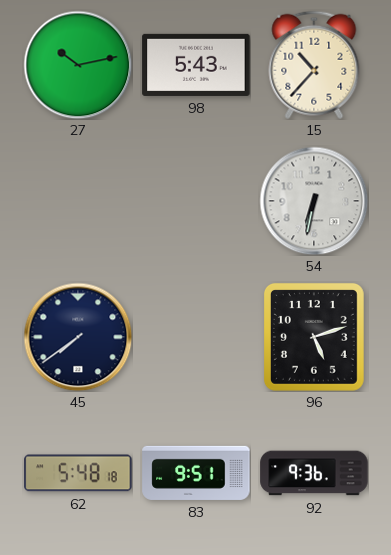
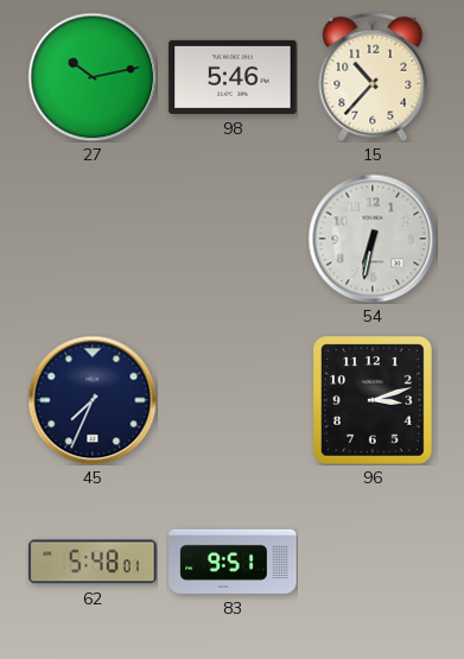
98: 5:43 -> 5:46 (233, 77)
45: 7:39 -> 7:34 (93, 400)
96: 5:12 -> 3:12 (373, 400)
62: 5:48:18 -> 5:48:01 (93, 562)
92: 9:36 -> none (314, 473)
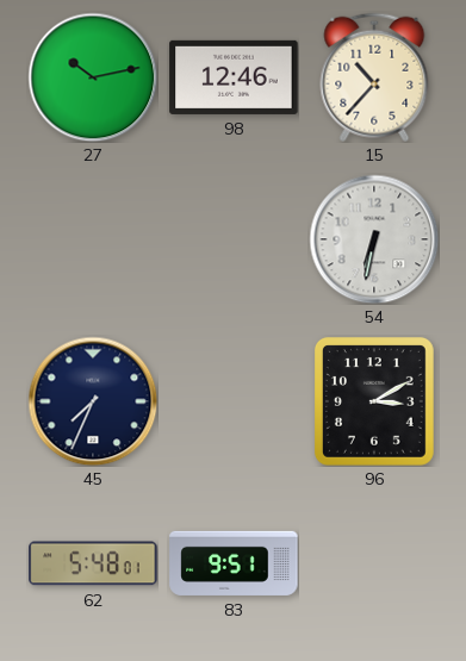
98: 5:46 -> 12:46 (234, 77)
96: 3:12 -> 3:10 (374, 401)
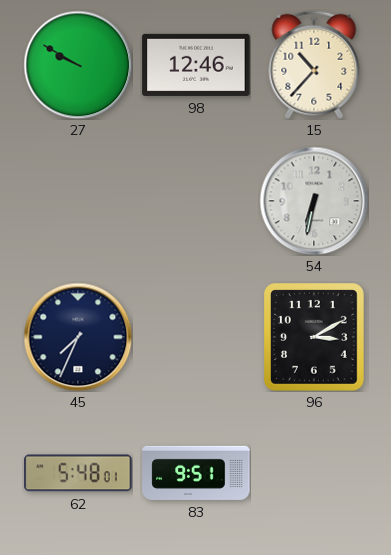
27: 10:13 -> 9:50 (78, 65)
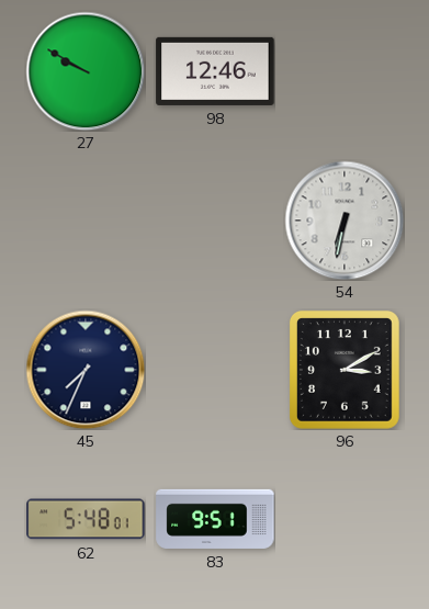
15: 10:37 -> none (314, 65)
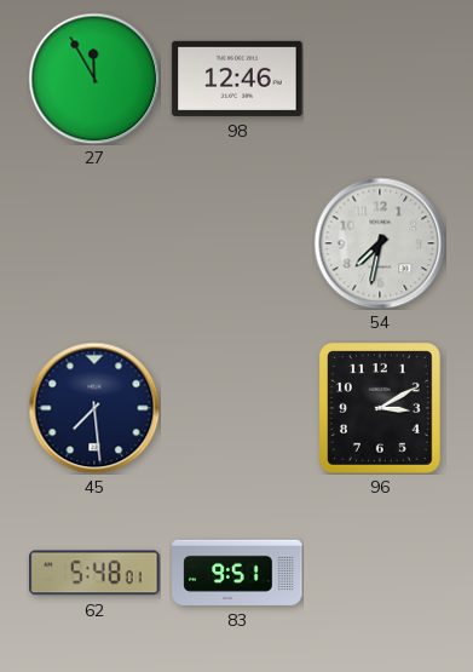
27: 9:50 -> 11:55 (94, 79)
54: 6:32 -> 7:32 (380, 243)
45: 7:34 -> 7:29 (94, 408)
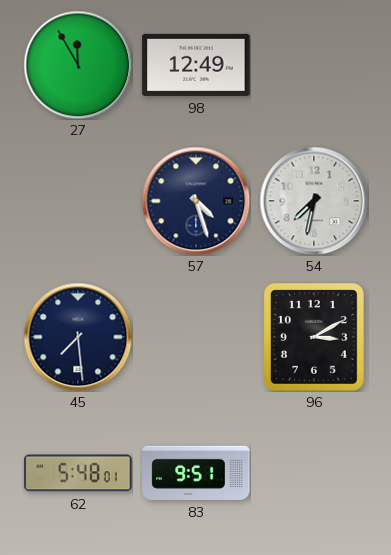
98: 12:46 -> 12:49 (196, 65)
57: none -> 4:27 (196, 201)
